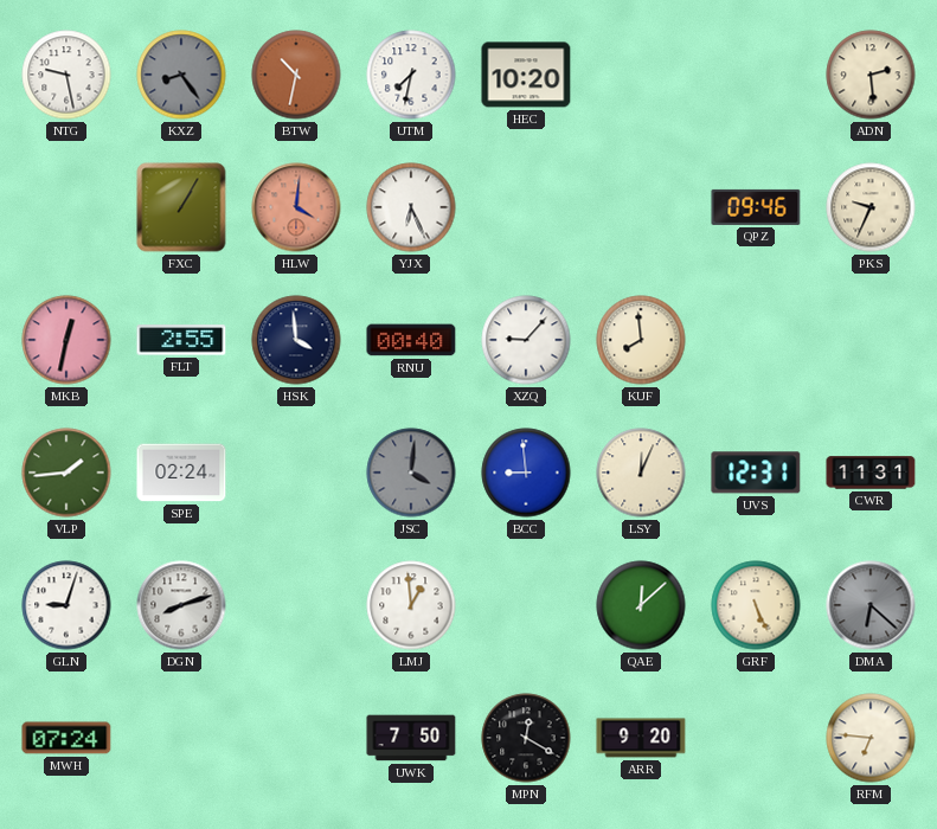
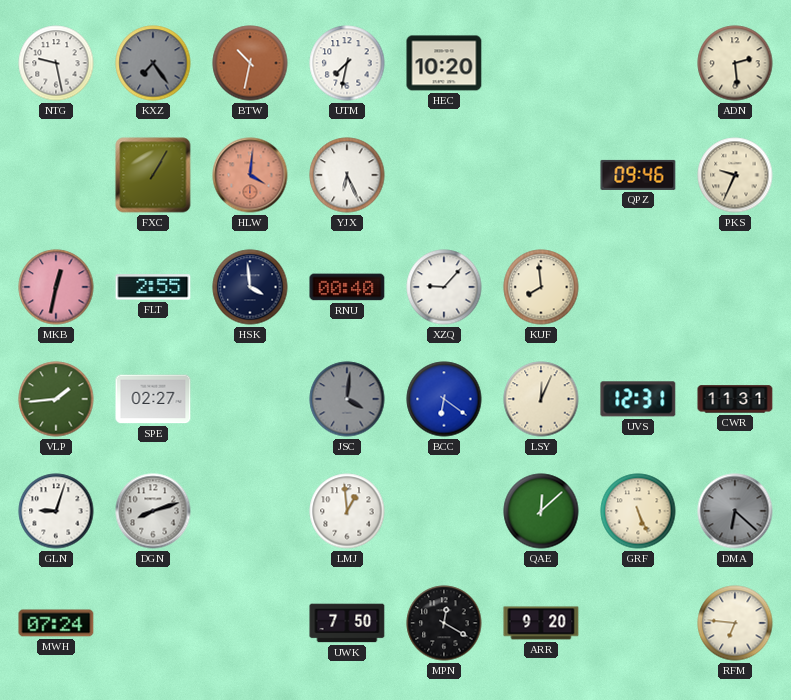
KXZ: 8:24 -> 7:24 (153, 63)
SPE: 02:24 -> 02:27 (153, 399)
BCC: 8:59 -> 6:21 (444, 399)
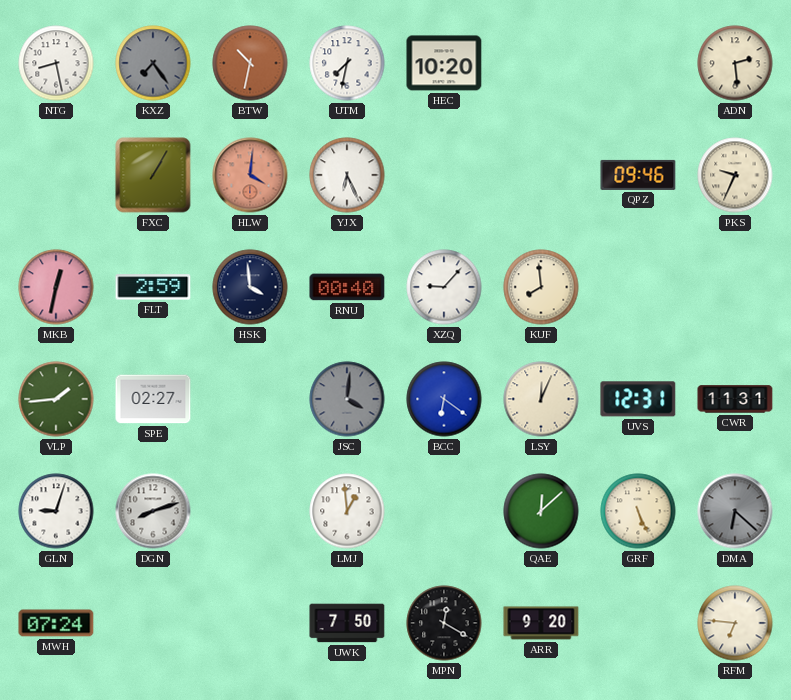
NTG: 9:28 -> 8:28 (56, 63)
FLT: 2:55 -> 2:59 (153, 287)
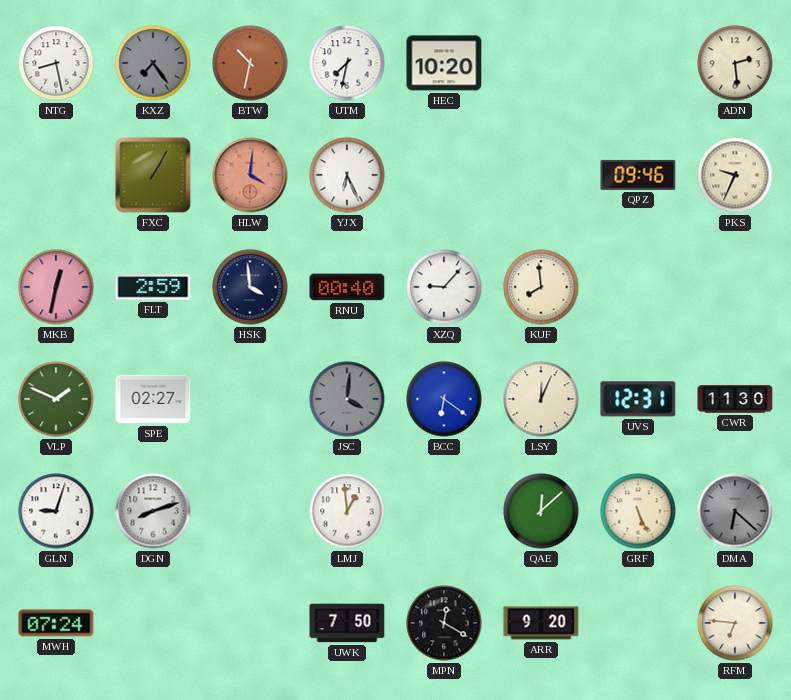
VLP: 1:44 -> 1:49 (56, 399)
CWR: 11:31 -> 11:30 (735, 399)
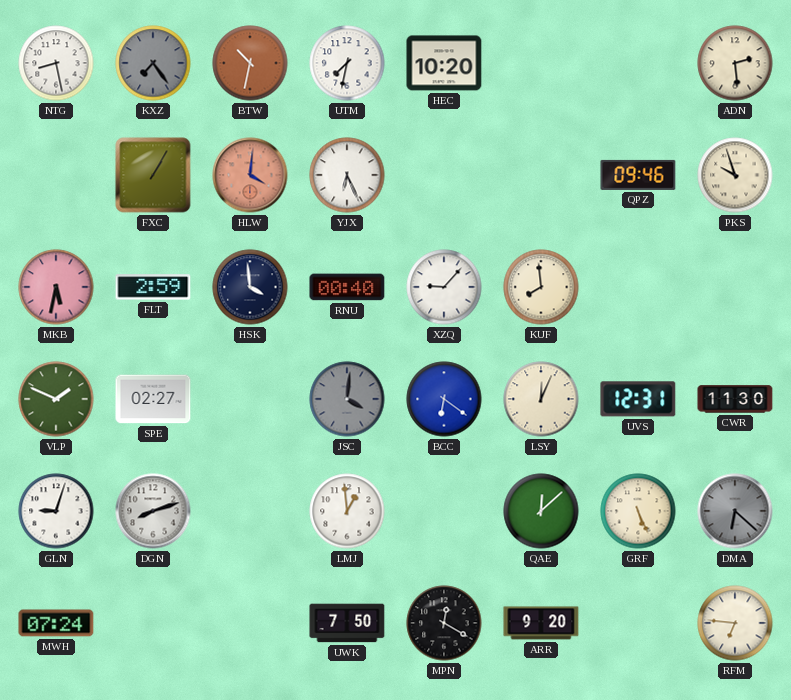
PKS: 9:34 -> 9:57 (735, 175)
MKB: 12:32 -> 5:32 (56, 287)
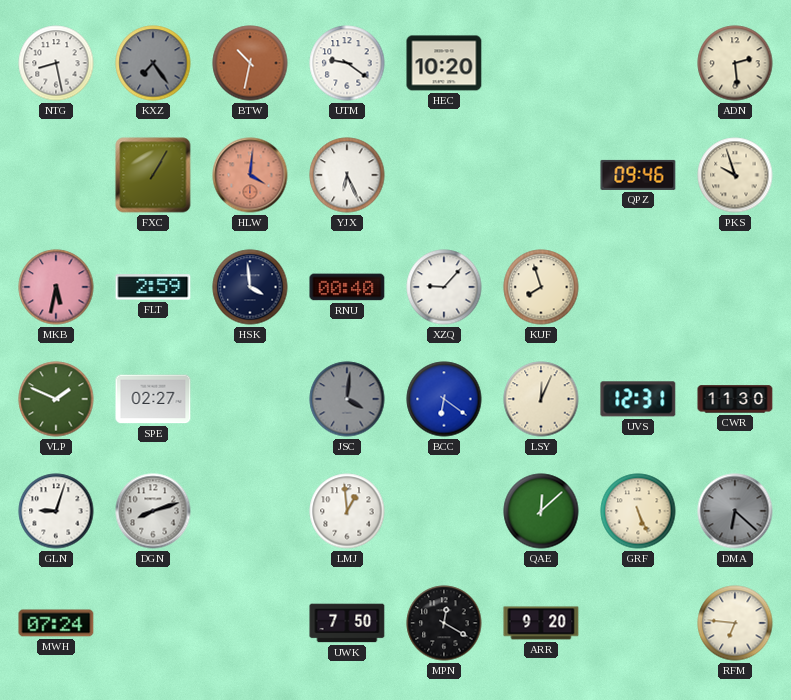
UTM: 7:32 -> 9:21 (347, 63)
KUF: 7:59 -> 7:57 (541, 287)
